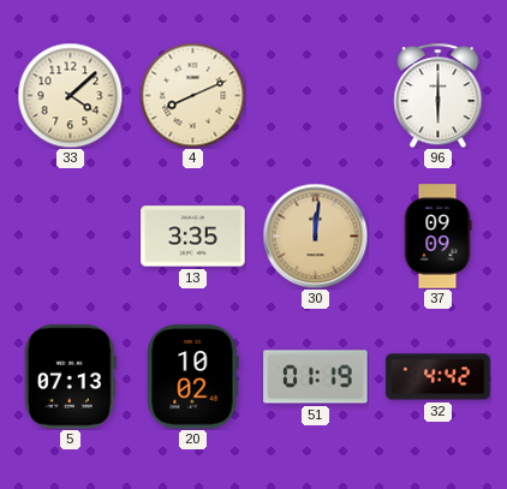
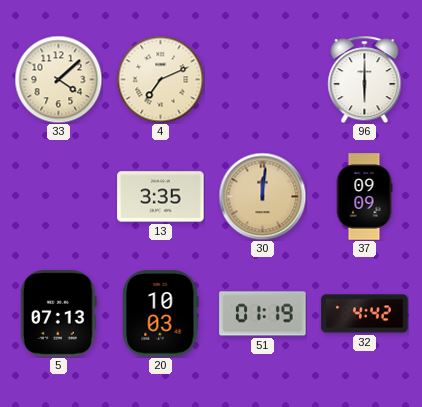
4: 8:11 -> 7:11 (160, 79)
20: 10:02 -> 10:03 (161, 314)
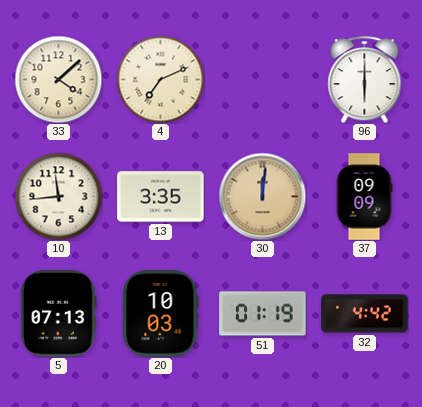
10: none -> 11:44 (58, 196)
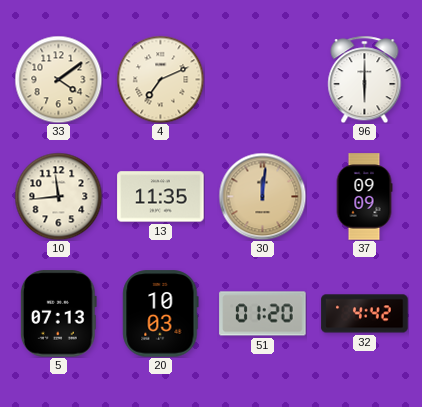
33: 4:08 -> 4:09 (58, 79)
13: 3:35 -> 11:35 (161, 197)
51: 01:19 -> 01:20 (263, 314)
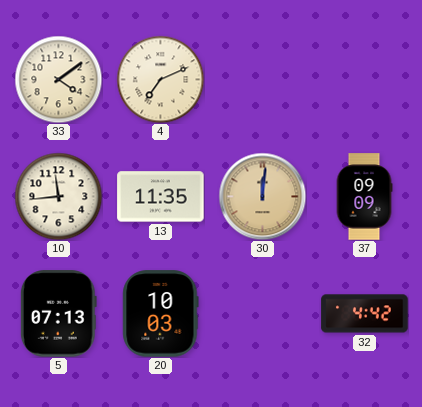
96: 6:00 -> none (365, 79)
51: 01:20 -> none (263, 314)
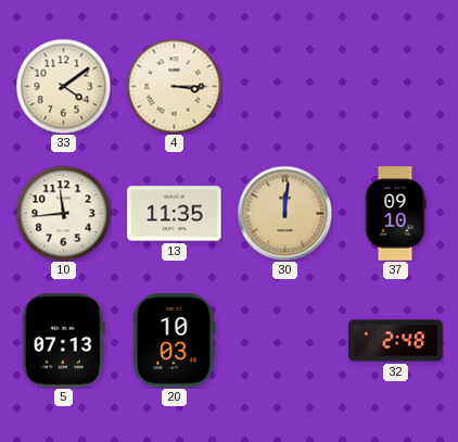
4: 7:11 -> 3:15 (174, 86)
37: 09:09 -> 09:10 (395, 214)
32: 4:42 -> 2:48 (396, 341)
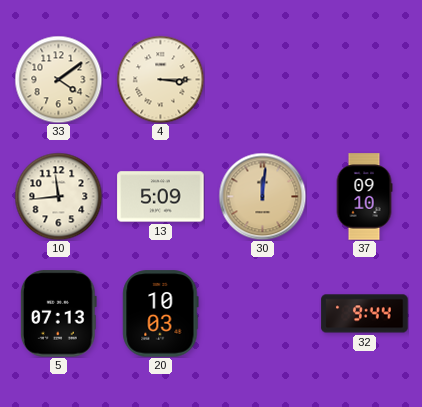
13: 11:35 -> 5:09 (161, 197)
32: 2:48 -> 9:44 (365, 314)
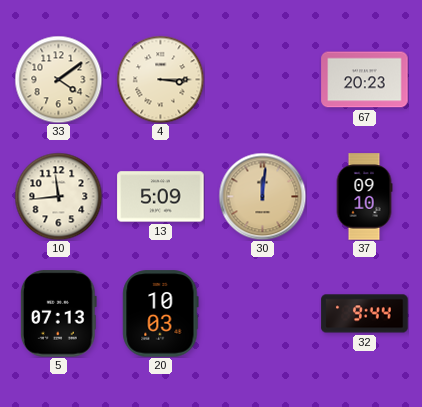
67: none -> 20:23 (365, 80)
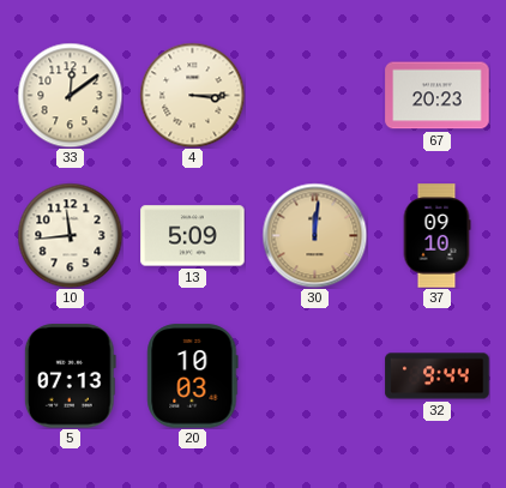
33: 4:09 -> 12:09 (70, 95)
